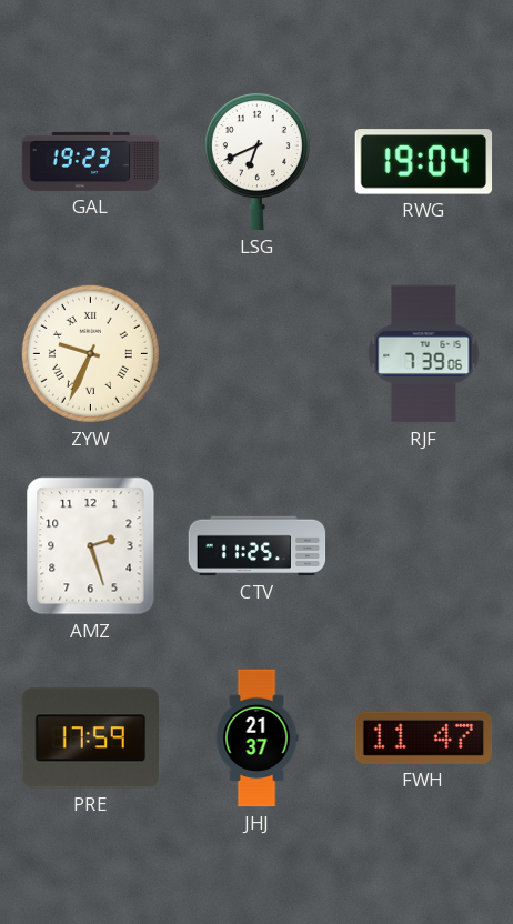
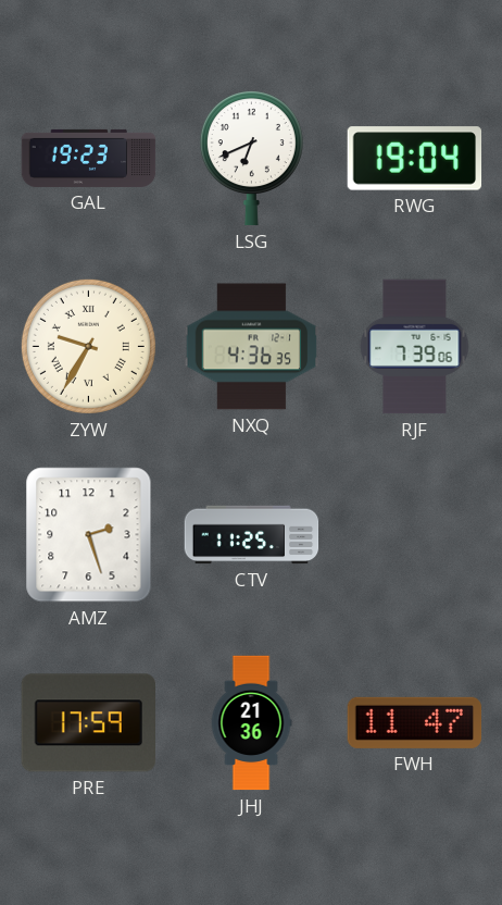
ZYW: 9:34 -> 9:35 (88, 346)
NXQ: none -> 4:36 (252, 347)
JHJ: 21:37 -> 21:36 (251, 723)
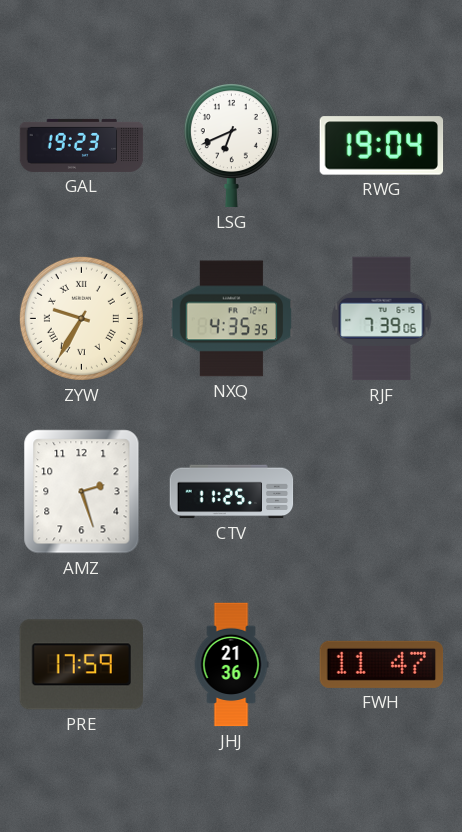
NXQ: 4:36 -> 4:35 (232, 319)
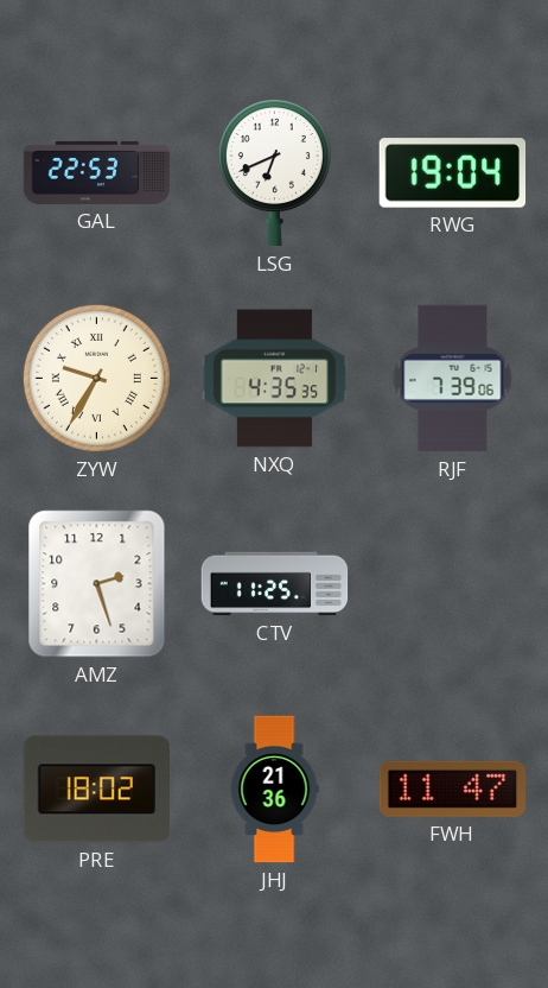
GAL: 19:23 -> 22:53 (97, 172)
PRE: 17:59 -> 18:02 (97, 790)
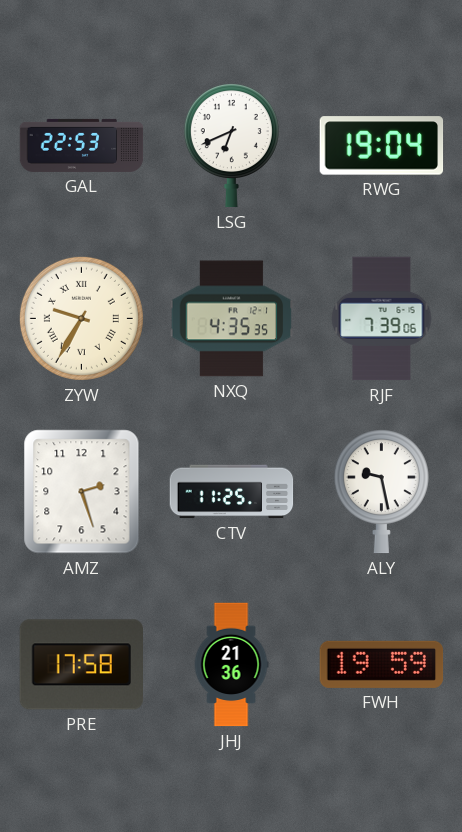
ALY: none -> 9:28 (381, 492)
PRE: 18:02 -> 17:58 (82, 665)
FWH: 11:47 -> 19:59 (382, 664)
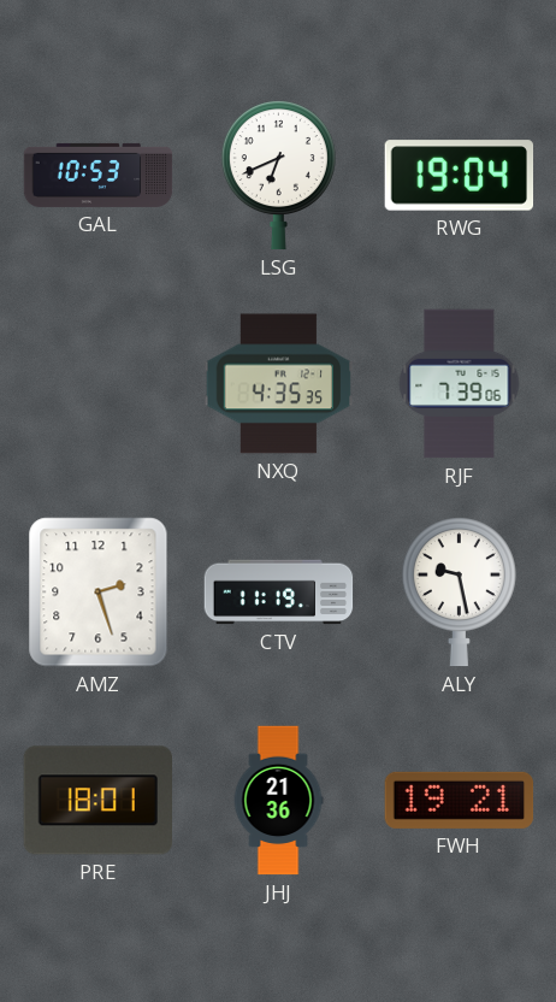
GAL: 22:53 -> 10:53 (99, 175)
ZYW: 9:35 -> none (81, 318)
CTV: 11:25 -> 11:19 (279, 593)
PRE: 17:58 -> 18:01 (99, 801)
FWH: 19:59 -> 19:21 (460, 800)
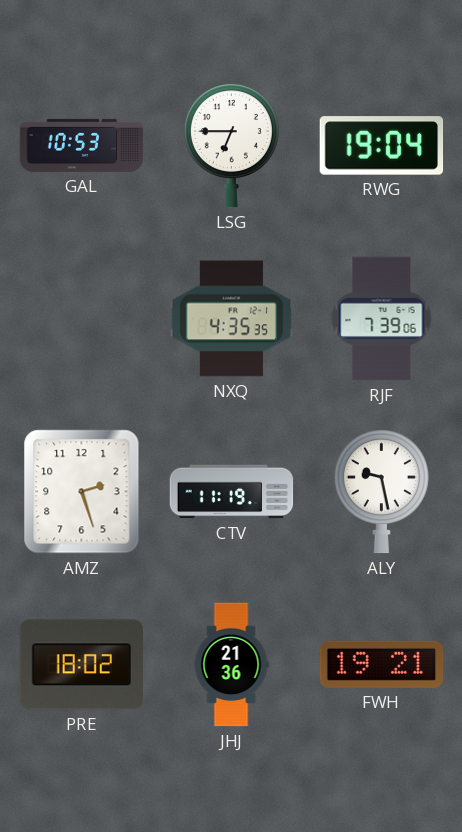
LSG: 6:41 -> 6:45 (231, 146)
PRE: 18:01 -> 18:02 (82, 665)
